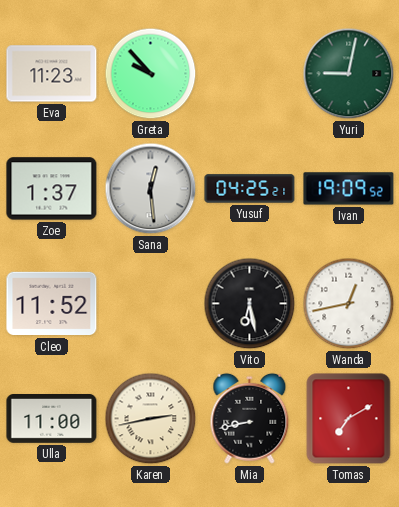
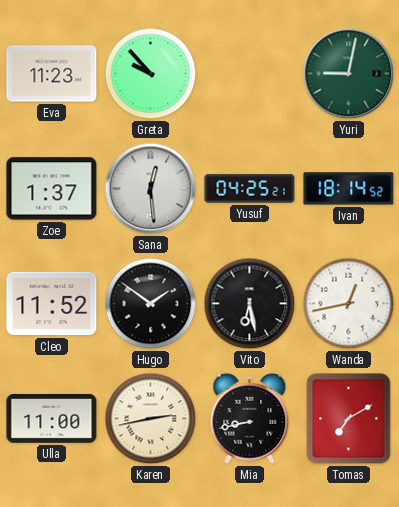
Ivan: 19:09 -> 18:14 (349, 189)
Hugo: none -> 1:51 (151, 304)
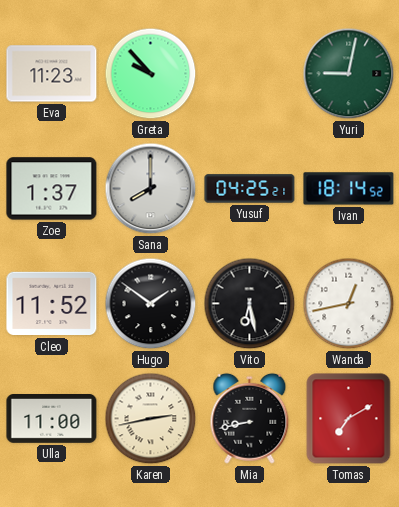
Sana: 12:29 -> 8:00 (151, 189)
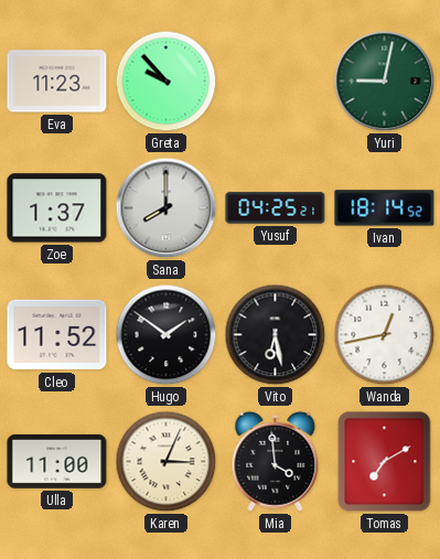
Karen: 2:43 -> 3:04 (167, 462)
Mia: 8:43 -> 3:59 (276, 461)
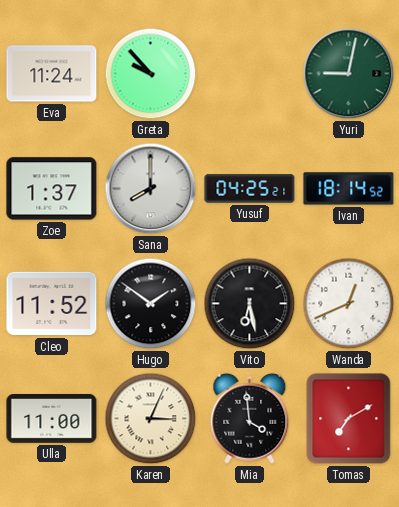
Eva: 11:23 -> 11:24 (52, 74)
Wanda: 12:43 -> 12:41 (349, 304)
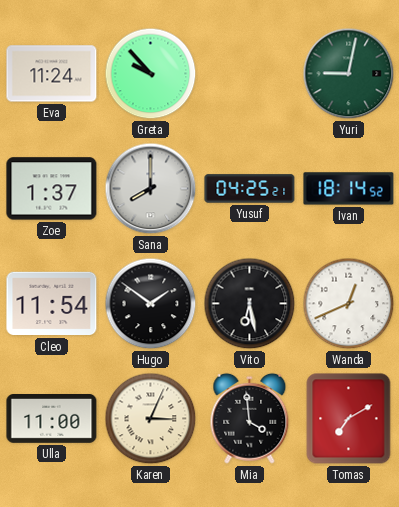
Cleo: 11:52 -> 11:54 (52, 304)
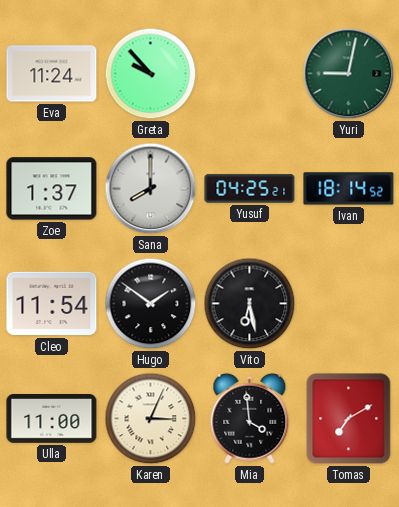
Wanda: 12:41 -> none (349, 304)
